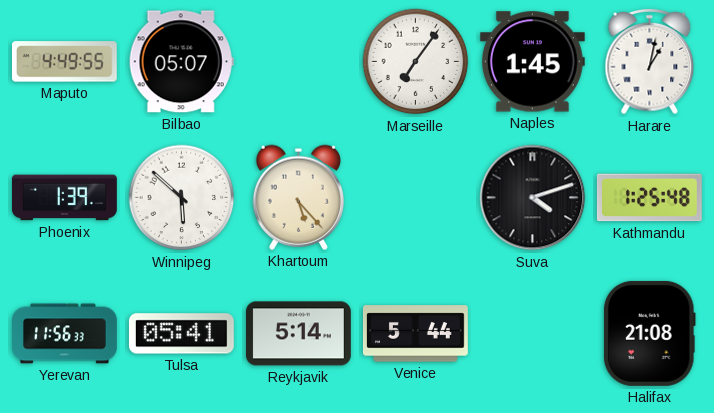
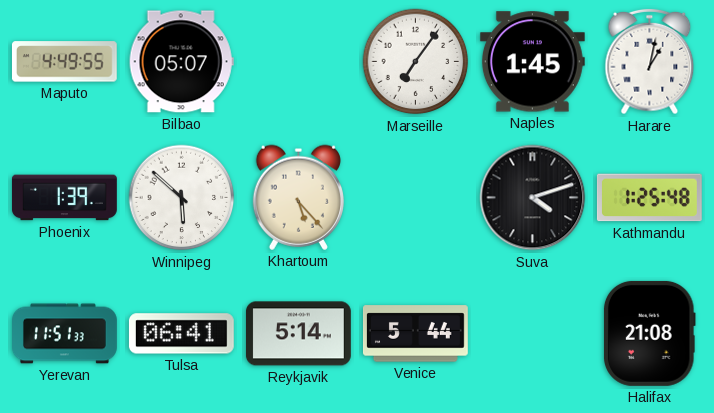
Yerevan: 11:56 -> 11:51 (65, 334)
Tulsa: 05:41 -> 06:41 (181, 334)
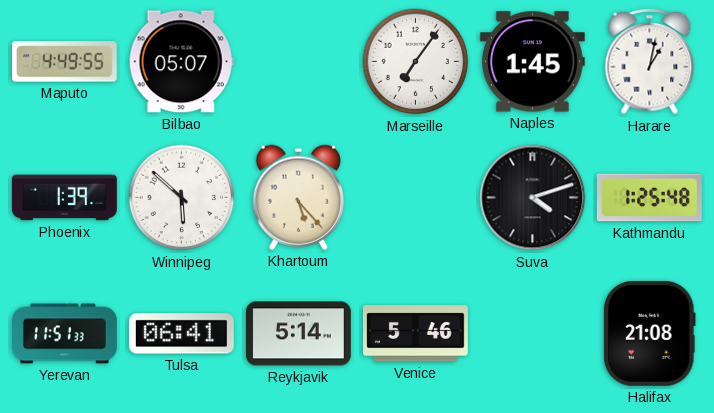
Venice: 5:44 -> 5:46 (415, 334)
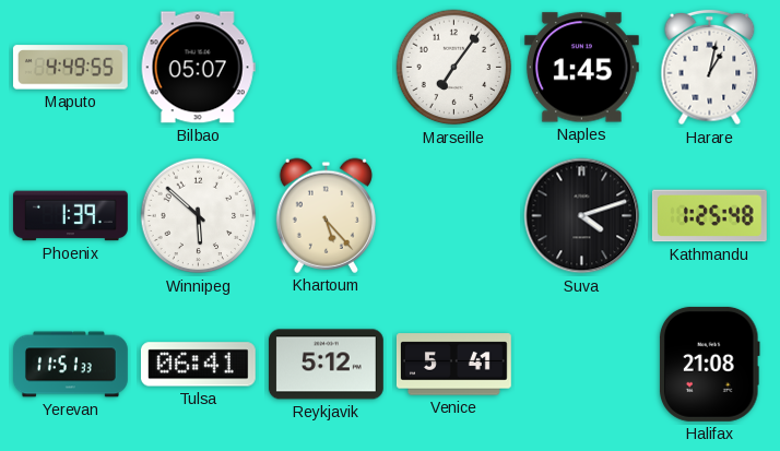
Reykjavik: 5:14 -> 5:12 (326, 365)
Venice: 5:46 -> 5:41 (453, 365)
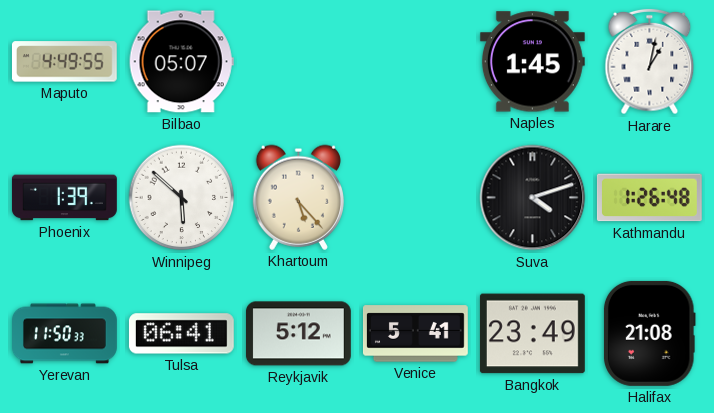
Marseille: 7:06 -> none (454, 68)
Kathmandu: 1:25 -> 1:26 (649, 198)
Yerevan: 11:51 -> 11:50 (65, 334)
Bangkok: none -> 23:49 (532, 334)
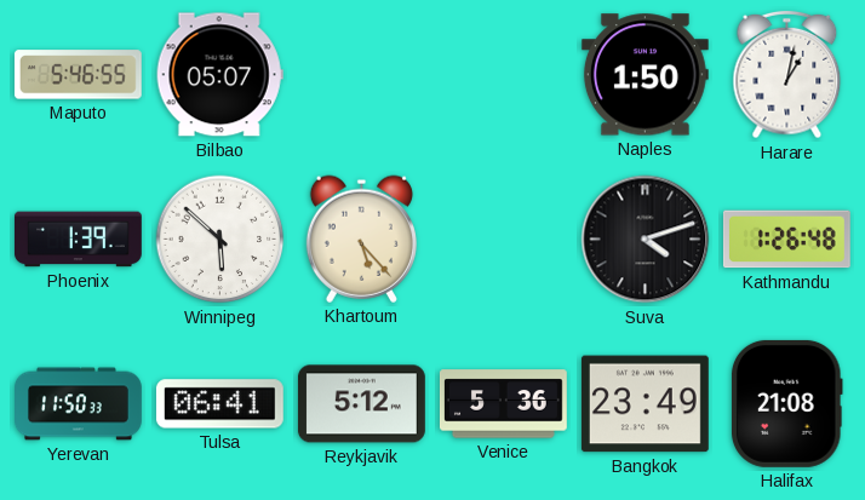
Maputo: 4:49 -> 5:46 (78, 75)
Naples: 1:45 -> 1:50 (645, 75)
Venice: 5:41 -> 5:36 (503, 404)
